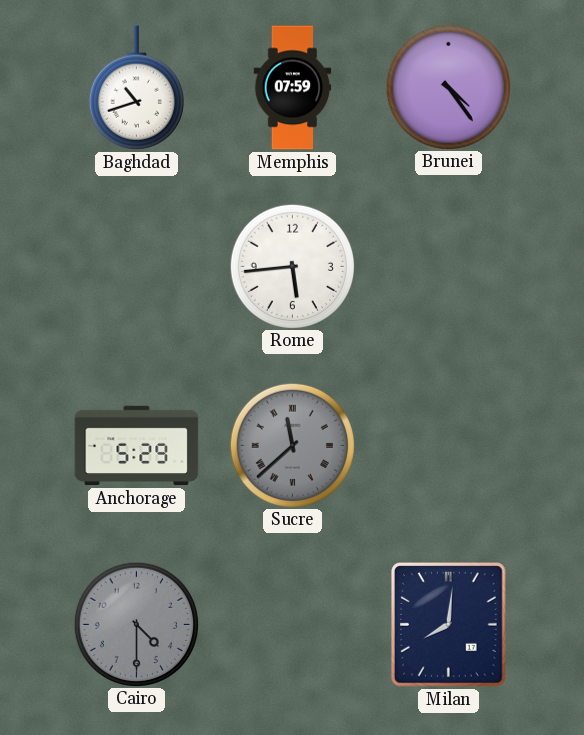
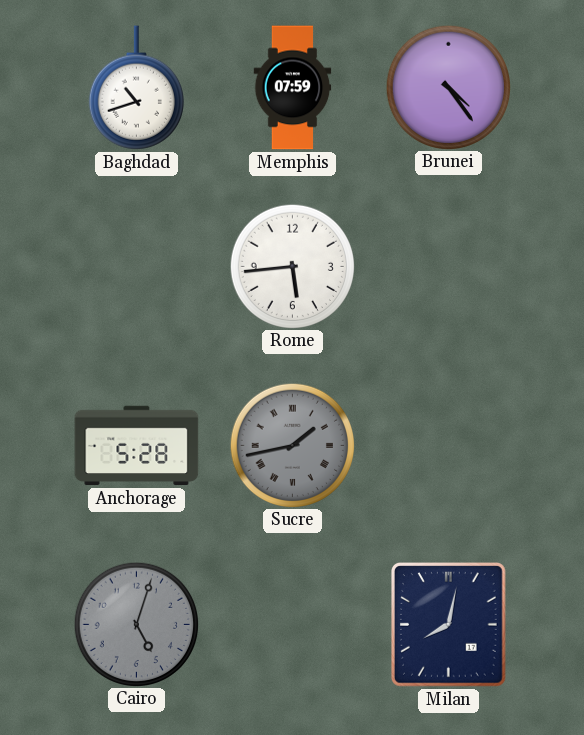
Anchorage: 5:29 -> 5:28 (137, 446)
Sucre: 11:38 -> 1:43 (292, 445)
Cairo: 4:30 -> 5:03 (136, 624)
Milan: 8:01 -> 8:02 (449, 625)
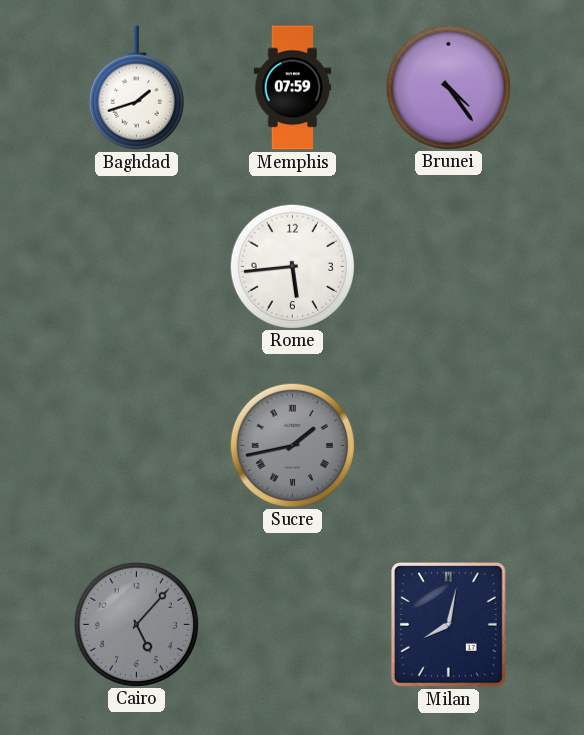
Baghdad: 10:42 -> 1:42 (136, 88)
Anchorage: 5:28 -> none (137, 446)
Cairo: 5:03 -> 5:07 (136, 624)
